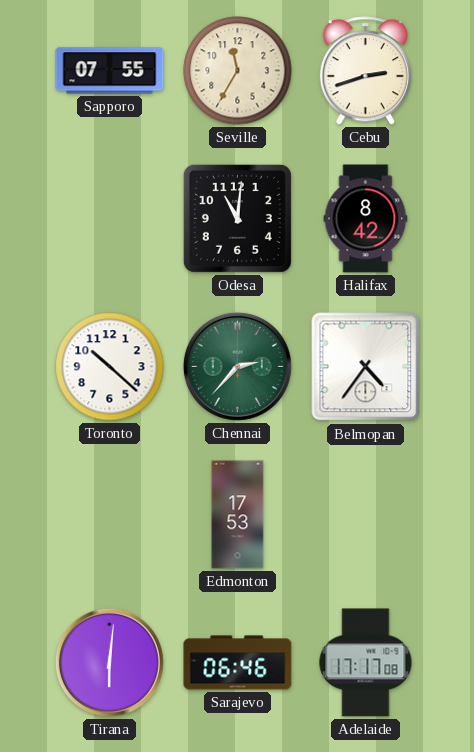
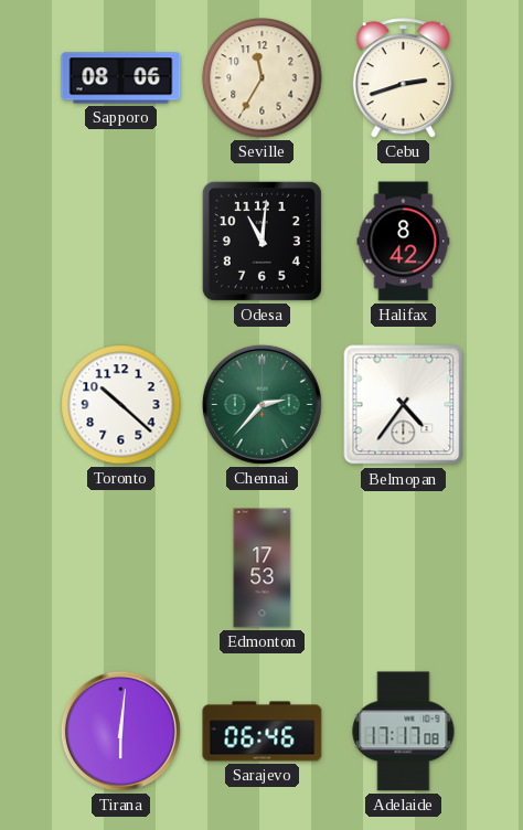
Sapporo: 07:55 -> 08:06 (121, 78)
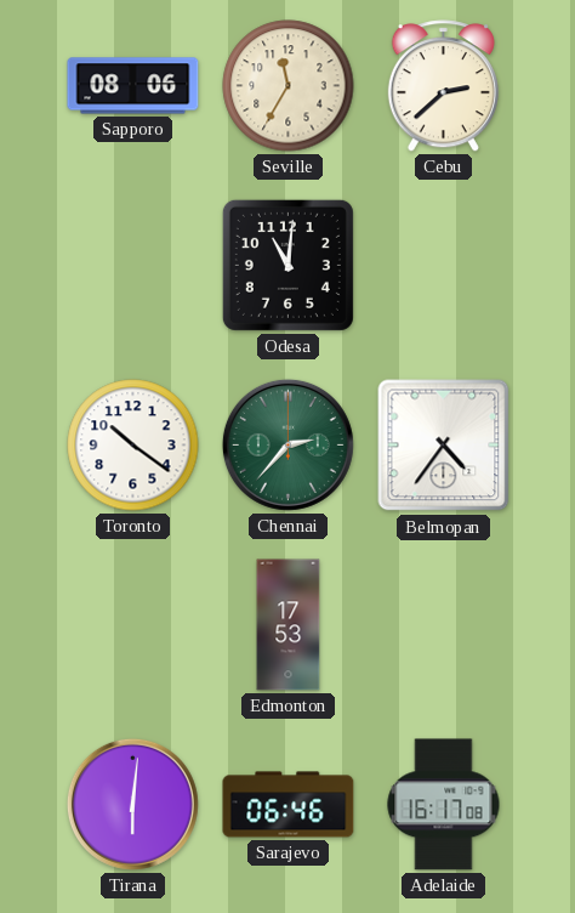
Cebu: 2:42 -> 2:38 (443, 86)
Halifax: 8:42 -> none (404, 242)
Toronto: 10:22 -> 10:21 (133, 446)
Adelaide: 17:17 -> 16:17 (444, 805)
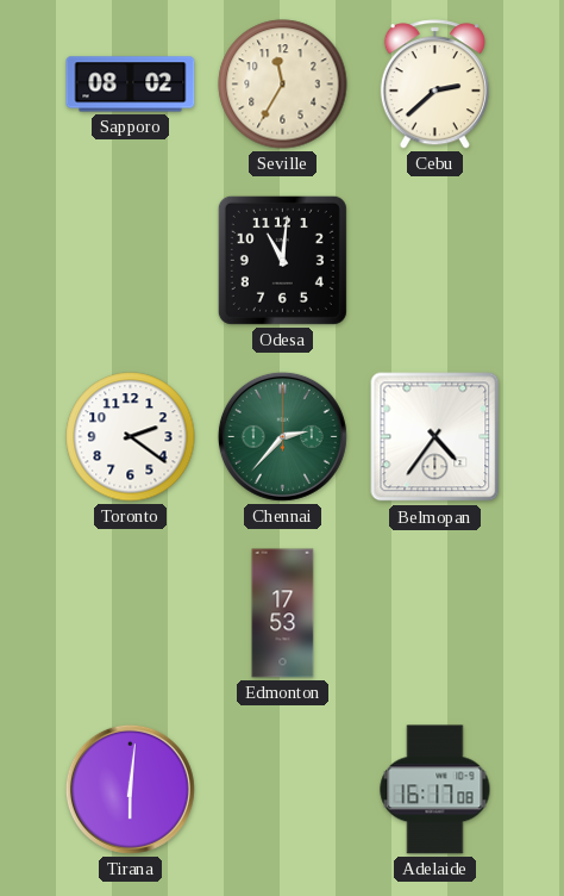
Sapporo: 08:06 -> 08:02 (131, 85)
Toronto: 10:21 -> 2:21 (131, 437)
Sarajevo: 06:46 -> none (289, 805)
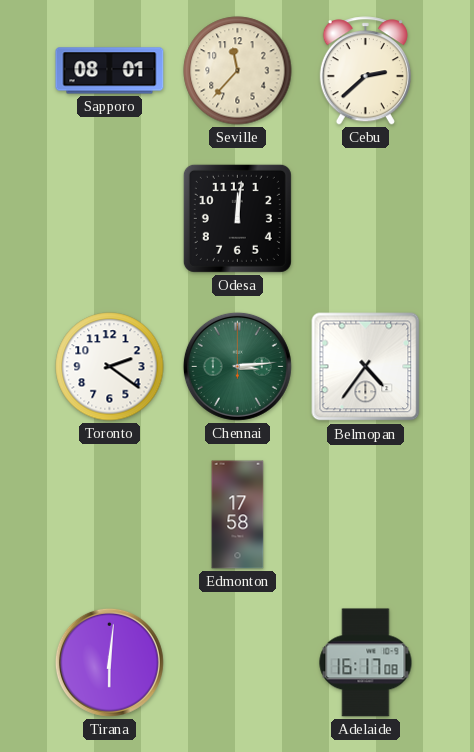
Sapporo: 08:02 -> 08:01 (110, 71)
Seville: 11:35 -> 11:37 (238, 71)
Odesa: 11:01 -> 12:01 (237, 218)
Chennai: 2:37 -> 3:14 (237, 366)
Edmonton: 17:53 -> 17:58 (238, 515)
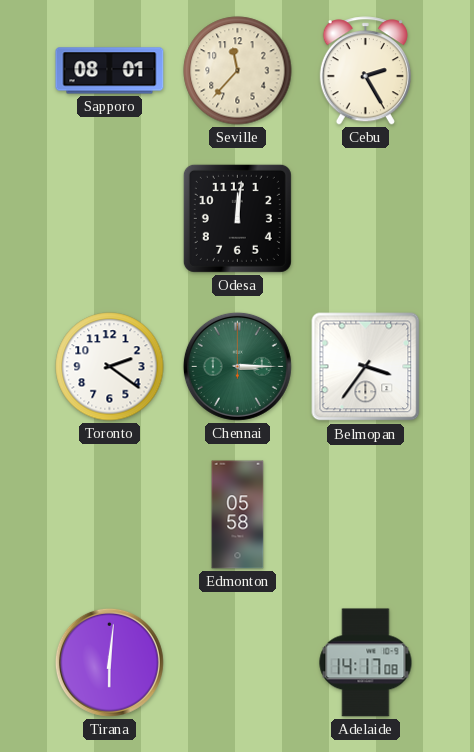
Cebu: 2:38 -> 2:25 (365, 71)
Chennai: 3:14 -> 3:15 (237, 366)
Belmopan: 4:36 -> 3:36 (366, 367)
Edmonton: 17:58 -> 05:58 (238, 515)
Adelaide: 16:17 -> 14:17 (366, 663)
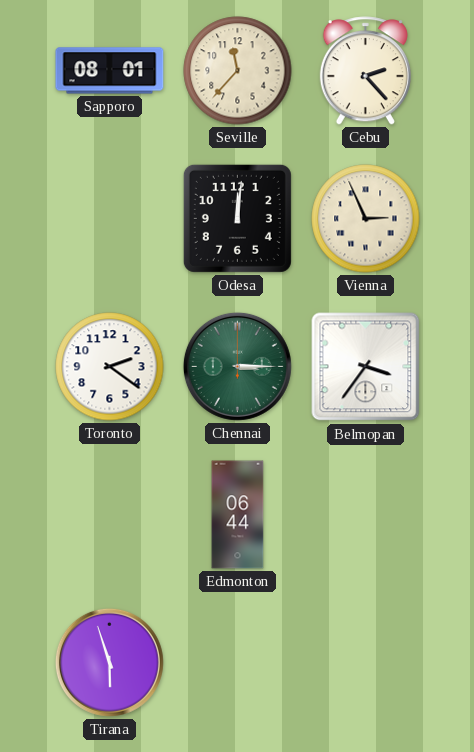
Cebu: 2:25 -> 2:23 (365, 71)
Vienna: none -> 2:56 (366, 219)
Edmonton: 05:58 -> 06:44 (238, 515)
Tirana: 6:01 -> 5:57 (109, 662)
Adelaide: 14:17 -> none (366, 663)
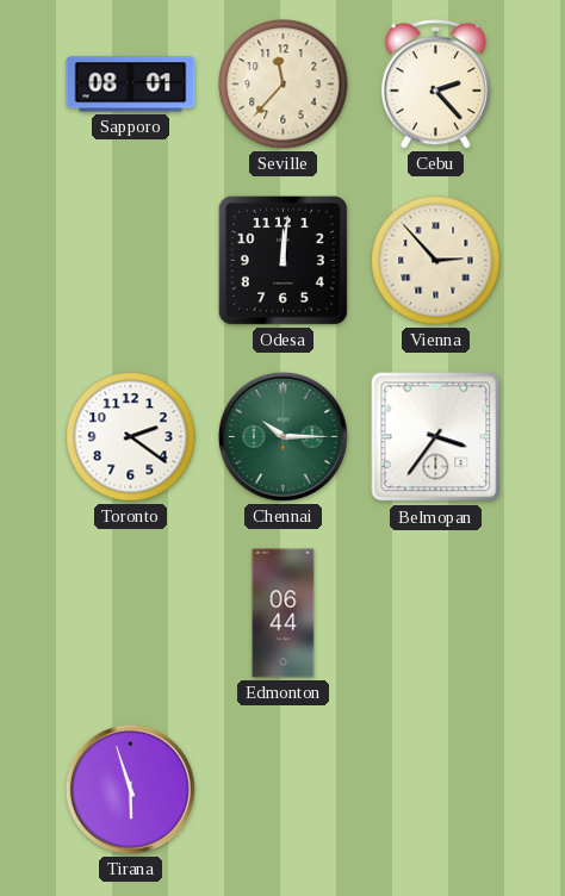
Vienna: 2:56 -> 2:53 (436, 261)
Chennai: 3:15 -> 10:15 (282, 436)
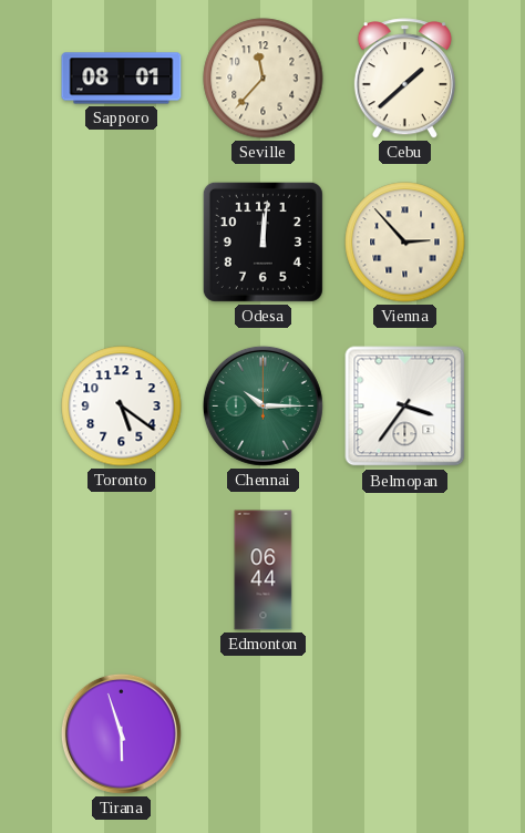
Cebu: 2:23 -> 1:38 (404, 79)
Toronto: 2:21 -> 5:21 (122, 407)
